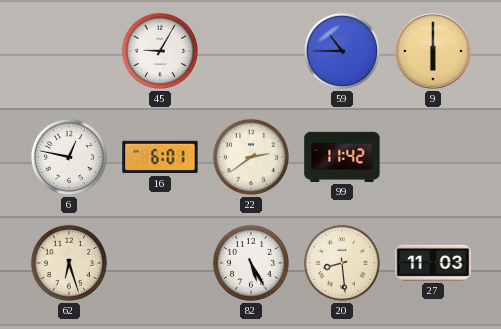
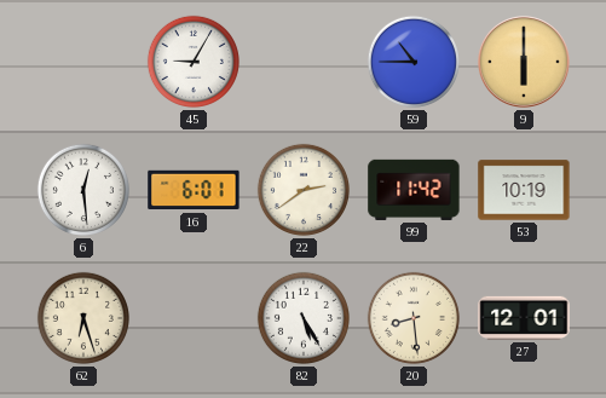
6: 12:47 -> 12:29 (83, 190)
53: none -> 10:19 (524, 190)
27: 11:03 -> 12:01 (524, 318)
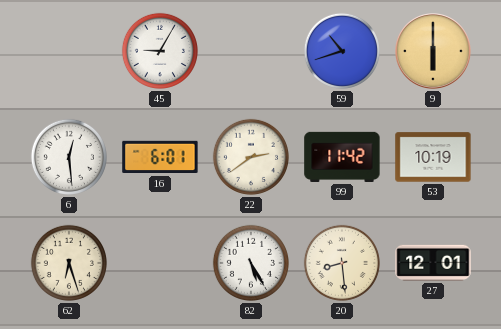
59: 10:45 -> 10:42 (342, 51)
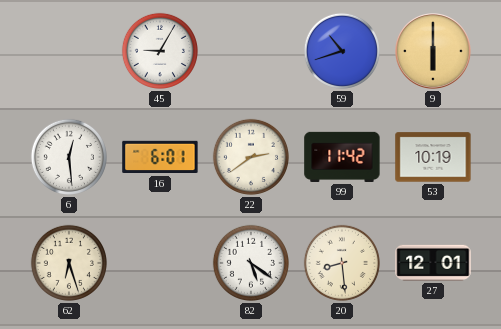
82: 5:25 -> 5:21 (251, 263)
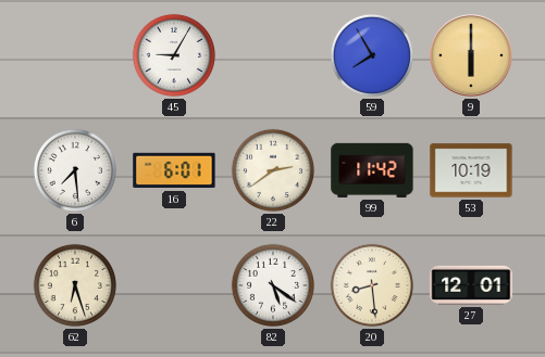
59: 10:42 -> 7:55 (372, 55)
6: 12:29 -> 7:29 (75, 170)
